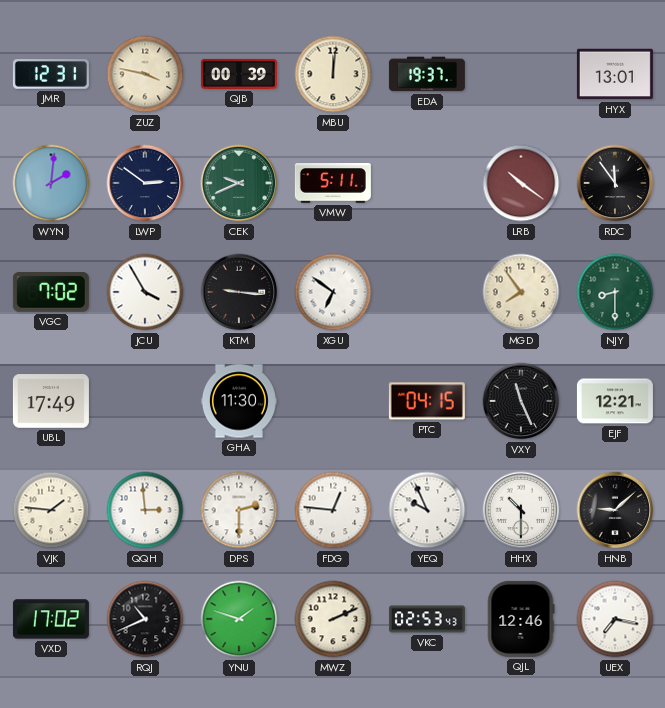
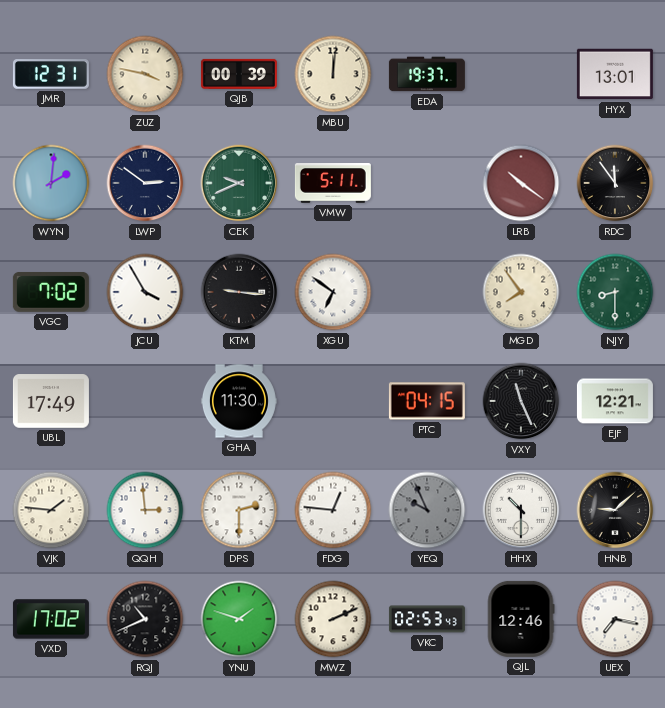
YEQ dial: white -> grey (427, 510)
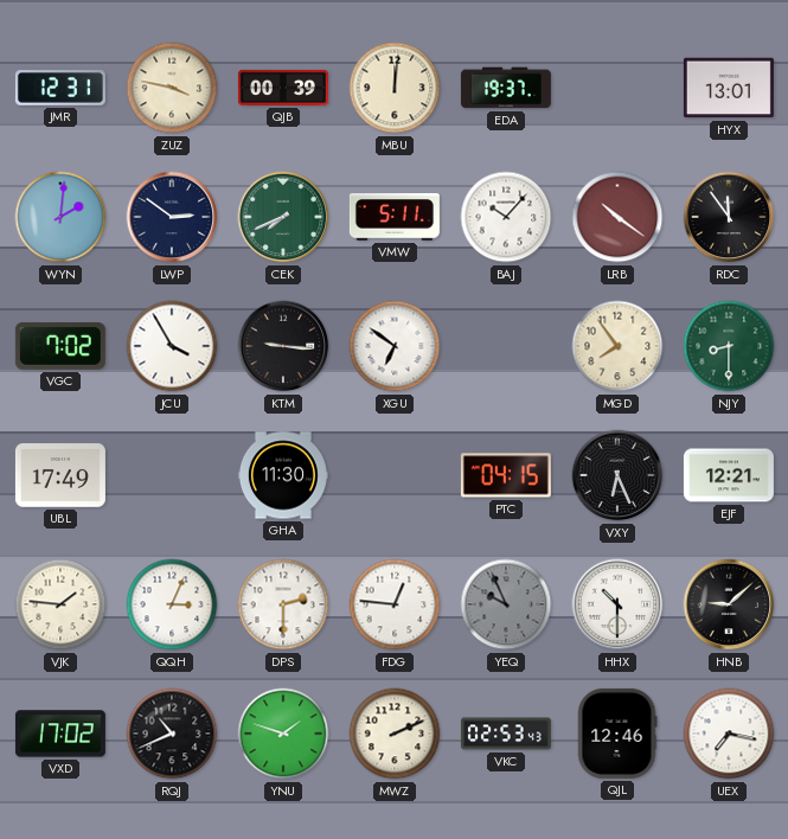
CEK: 9:41 -> 7:41 (283, 217)
BAJ: none -> 10:07 (506, 217)
VXY: 11:26 -> 6:26 (617, 475)
QQH: 2:59 -> 3:04 (172, 604)
